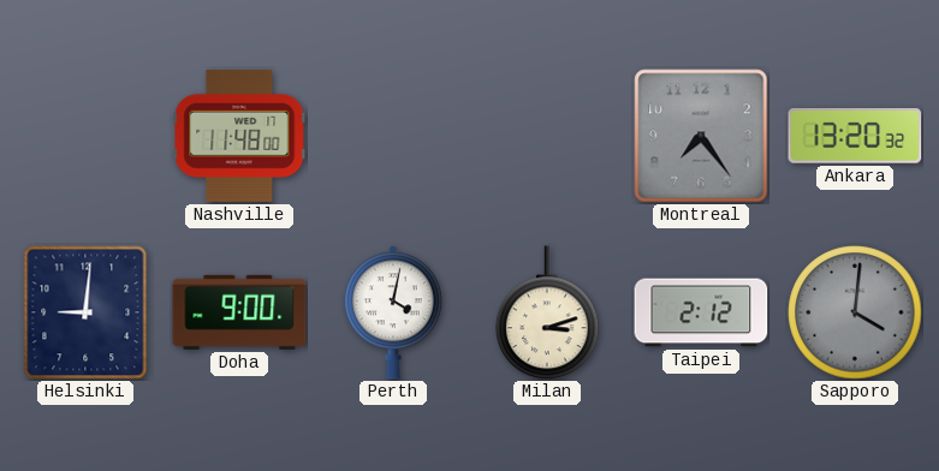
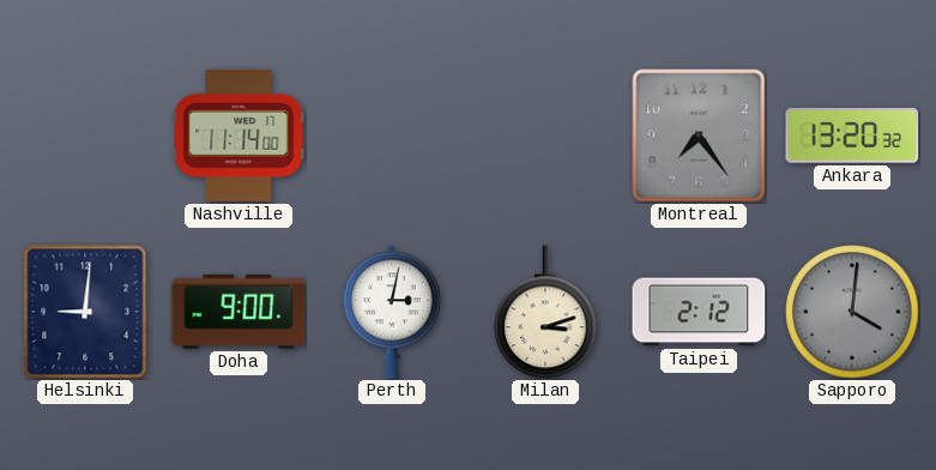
Nashville: 11:48 -> 11:14 (238, 135)
Perth: 4:02 -> 3:02 (392, 312)
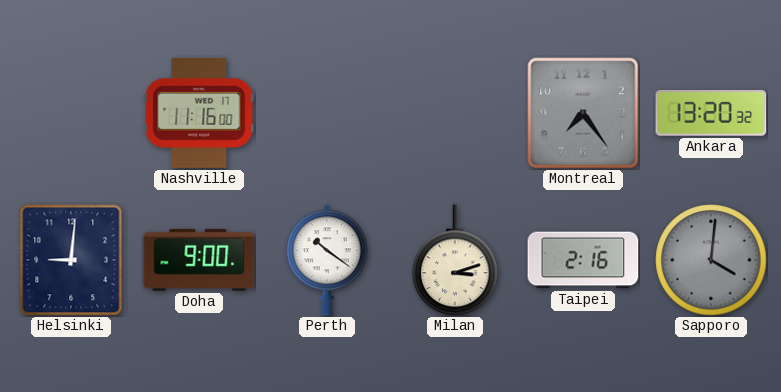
Nashville: 11:14 -> 11:16 (199, 113)
Perth: 3:02 -> 10:21 (327, 260)
Taipei: 2:12 -> 2:16 (583, 260)
